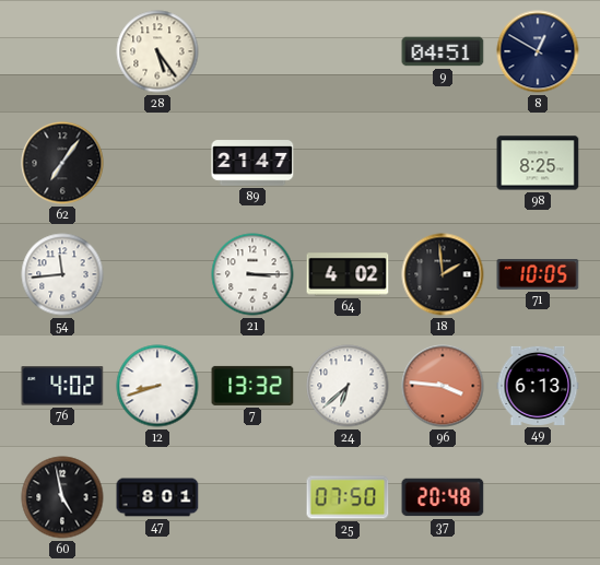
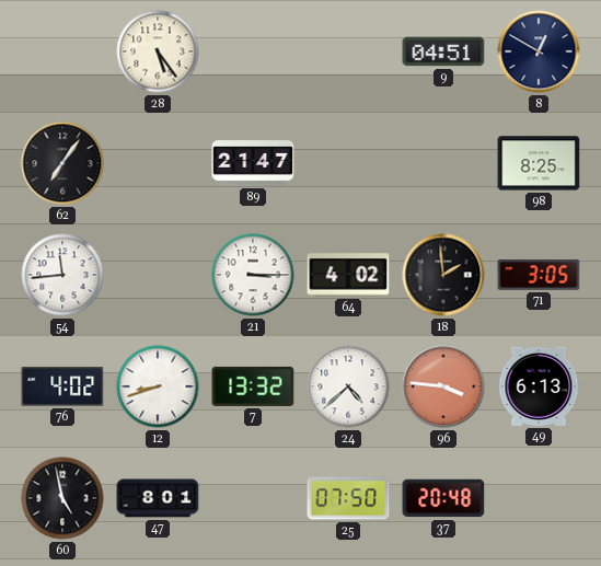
71: 10:05 -> 3:05 (539, 276)
24: 6:38 -> 4:38 (348, 386)
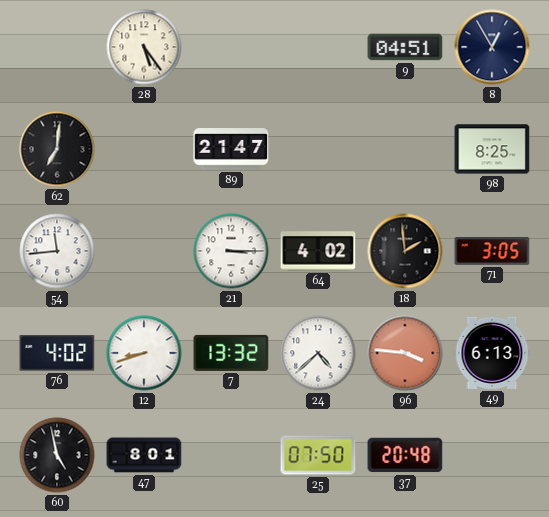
8: 12:50 -> 12:55 (492, 47)
62: 7:06 -> 7:01 (57, 149)
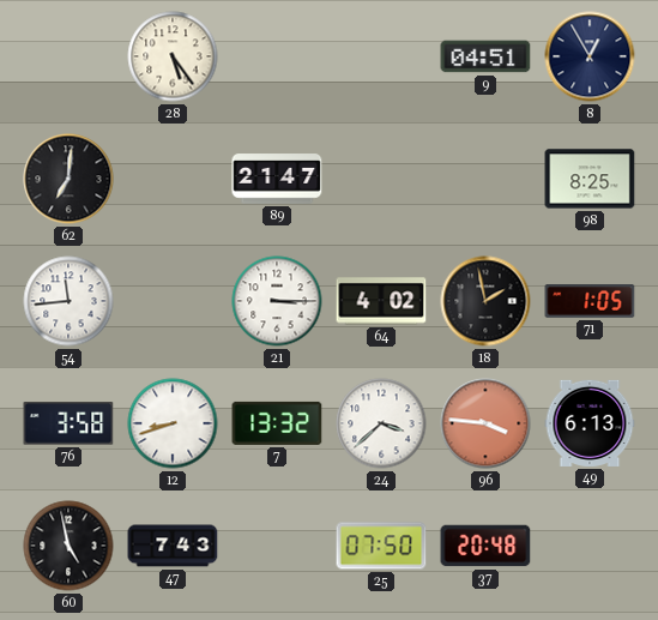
18: 1:59 -> 1:58 (485, 301)
71: 3:05 -> 1:05 (590, 302)
76: 4:02 -> 3:58 (68, 423)
24: 4:38 -> 3:38 (381, 423)
47: 8:01 -> 7:43 (173, 546)
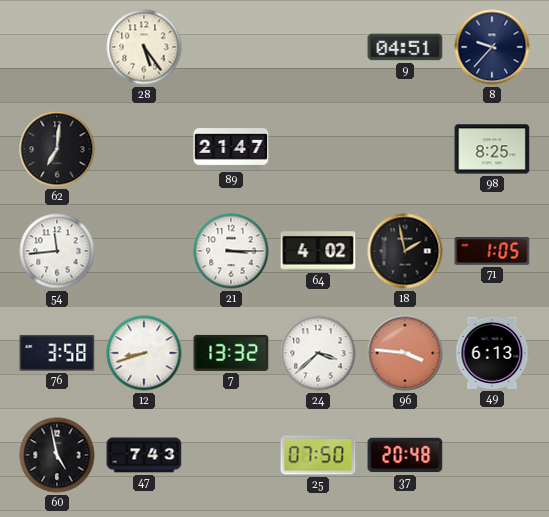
8: 12:55 -> 9:37 (492, 47)
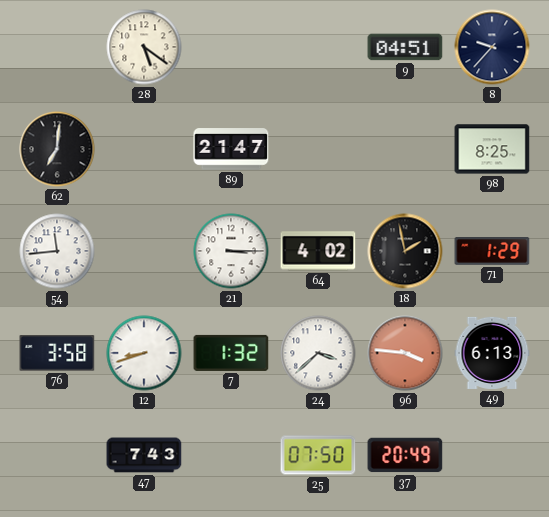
28: 5:24 -> 5:21 (144, 47)
71: 1:05 -> 1:29 (492, 252)
7: 13:32 -> 1:32 (231, 353)
60: 4:58 -> none (57, 455)
37: 20:48 -> 20:49 (405, 455)
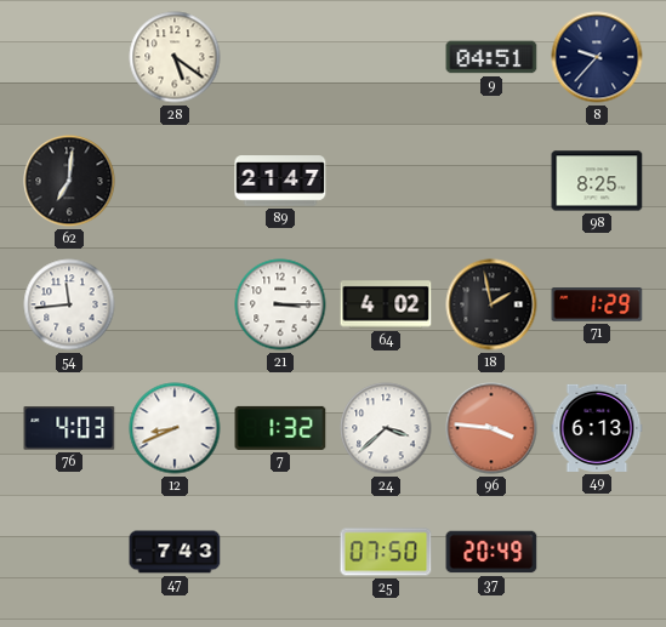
76: 3:58 -> 4:03 (69, 428)
12: 8:42 -> 8:41 (175, 428)
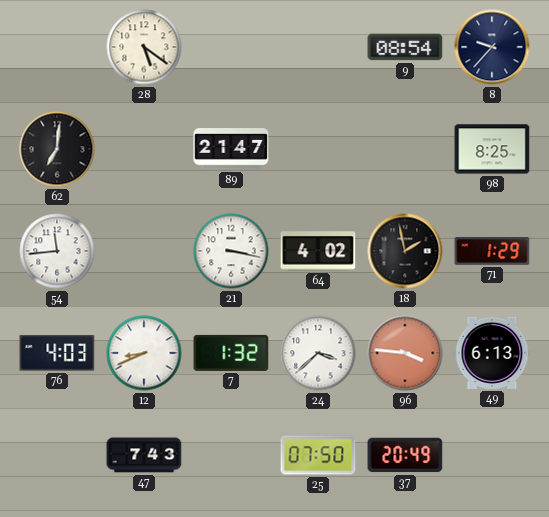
9: 04:51 -> 08:54 (405, 47)
21: 3:15 -> 3:17 (231, 251)
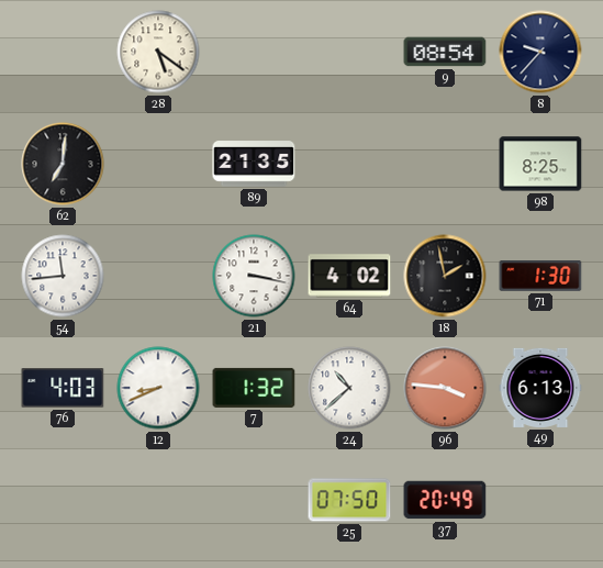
89: 21:47 -> 21:35 (254, 164)
71: 1:29 -> 1:30 (540, 277)
24: 3:38 -> 10:38 (349, 388)
47: 7:43 -> none (144, 455)
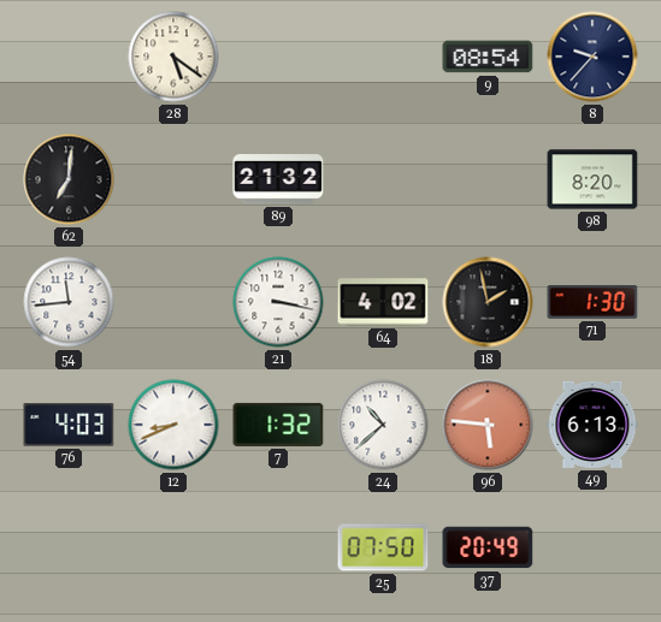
89: 21:35 -> 21:32 (278, 179)
98: 8:25 -> 8:20 (592, 179)
96: 3:46 -> 5:46 (488, 425)
